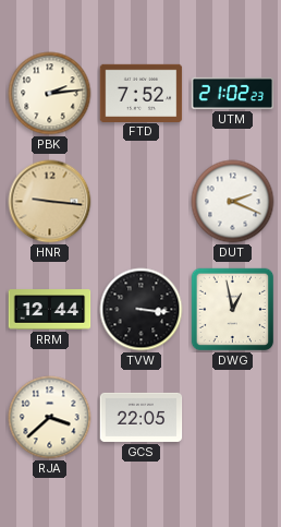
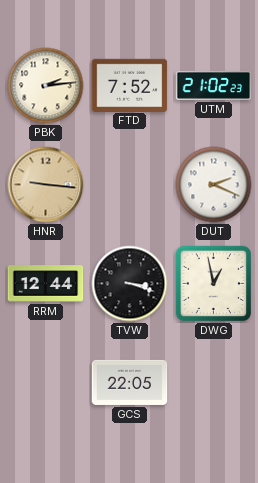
TVW: 3:16 -> 3:18 (130, 284)
RJA: 3:38 -> none (50, 418)
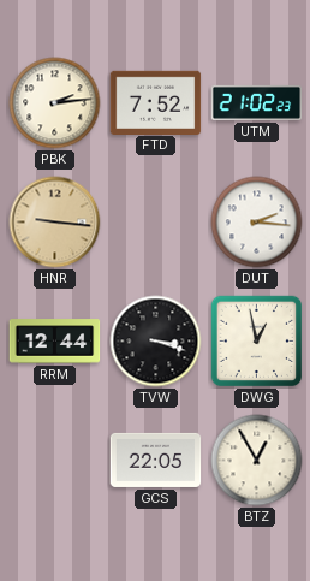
DUT: 2:19 -> 2:16 (257, 223)
BTZ: none -> 12:55 (257, 461)
